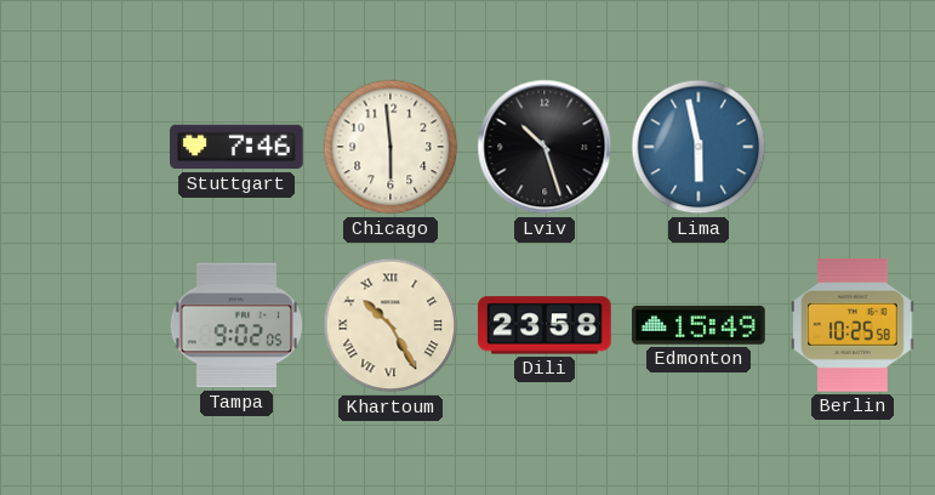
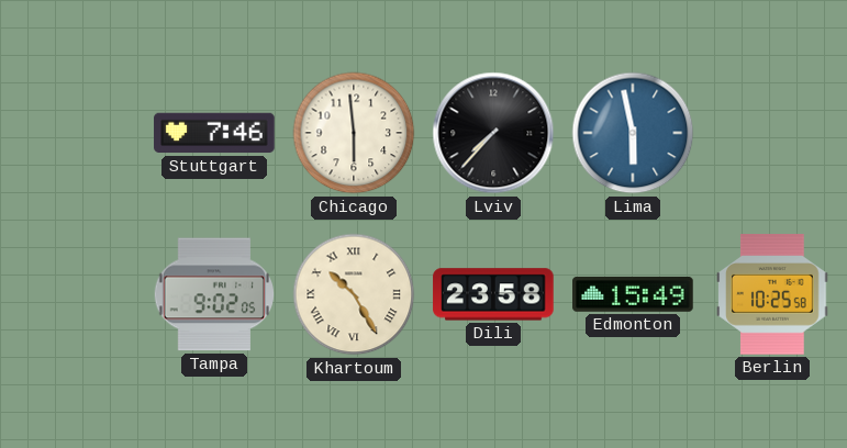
Lviv: 10:27 -> 7:37 (493, 133)
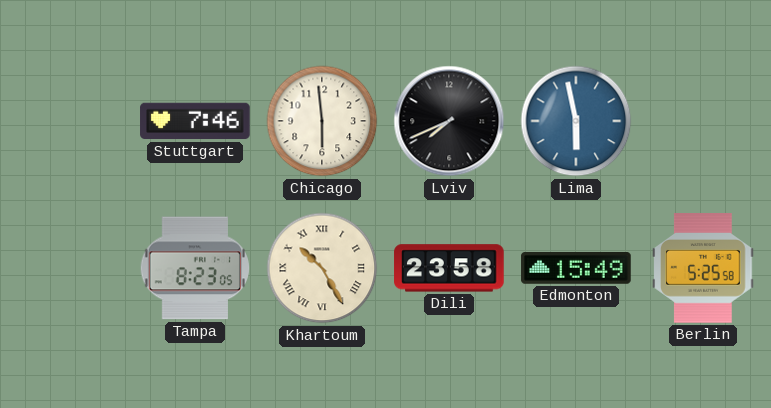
Lviv: 7:37 -> 7:41 (449, 121)
Tampa: 9:02 -> 8:23 (194, 268)
Berlin: 10:25 -> 5:25 (703, 268)
